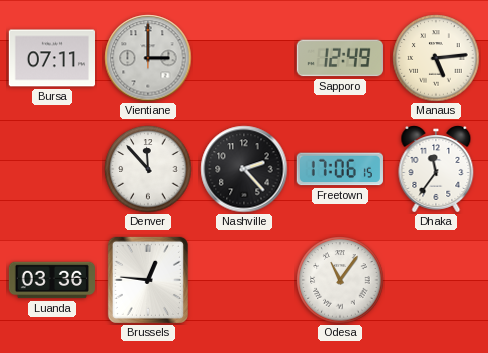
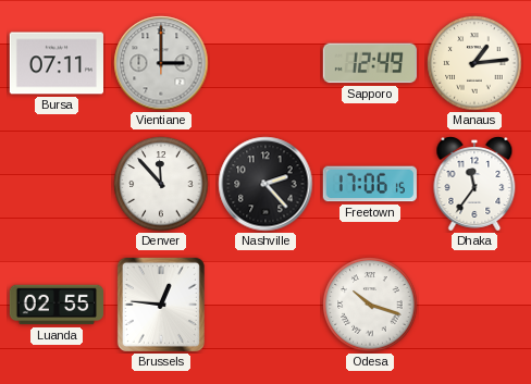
Manaus: 5:14 -> 1:14 (474, 63)
Luanda: 03:36 -> 02:55 (55, 305)
Odesa: 11:06 -> 10:18 (370, 305)
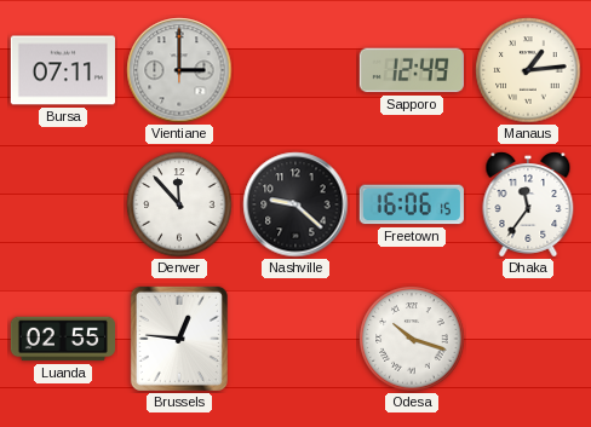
Nashville: 2:23 -> 9:22 (295, 204)
Freetown: 17:06 -> 16:06 (412, 204)
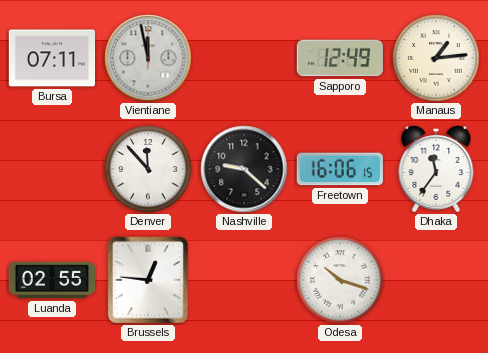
Vientiane: 3:00 -> 11:58 (148, 58)
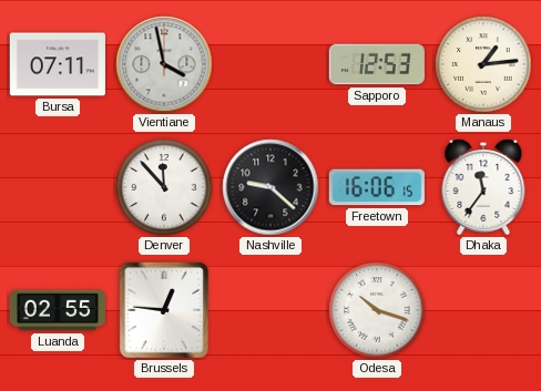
Vientiane: 11:58 -> 3:58 (164, 64)
Sapporo: 12:49 -> 12:53 (377, 64)
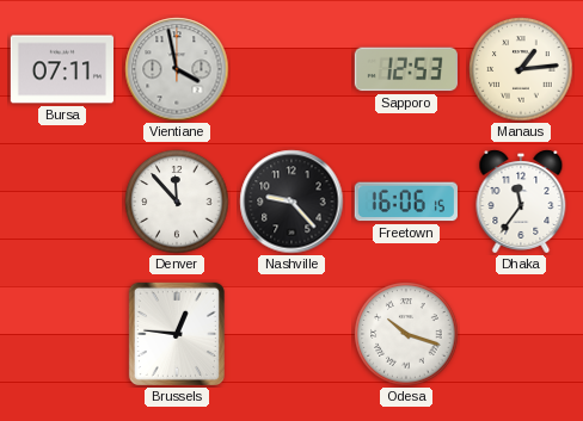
Nashville: 9:22 -> 9:23 (291, 202)
Luanda: 02:55 -> none (57, 310)
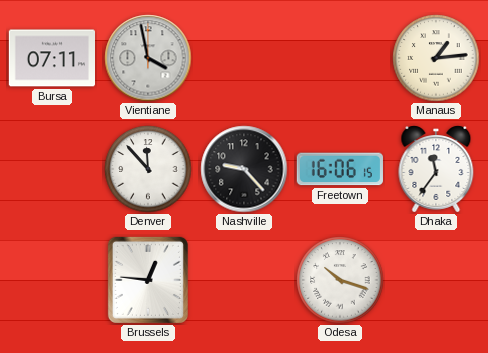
Sapporo: 12:53 -> none (406, 69)
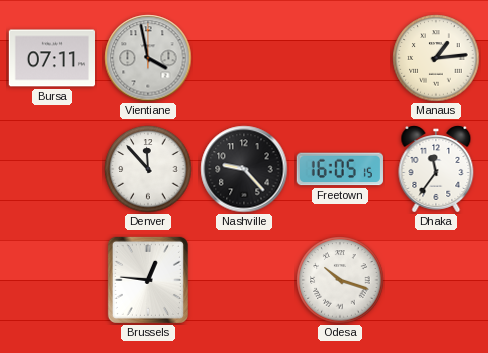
Freetown: 16:06 -> 16:05 (340, 169)
